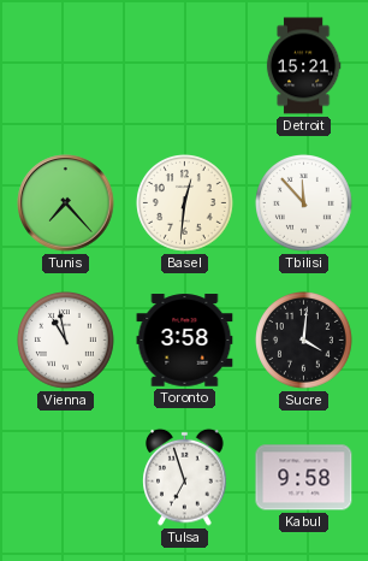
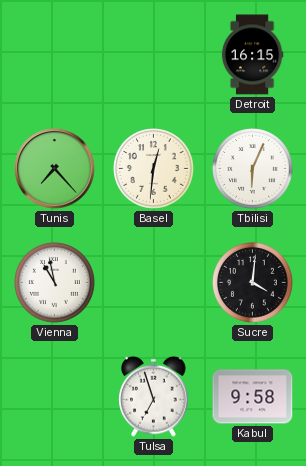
Detroit: 15:21 -> 16:15 (252, 55)
Tbilisi: 11:53 -> 6:04 (253, 169)
Toronto: 3:58 -> none (185, 341)
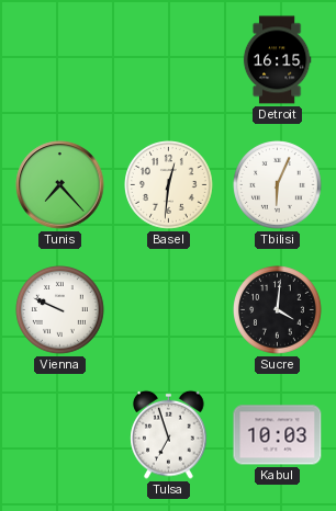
Vienna: 10:58 -> 9:49 (60, 310)
Kabul: 9:58 -> 10:03 (278, 435)
